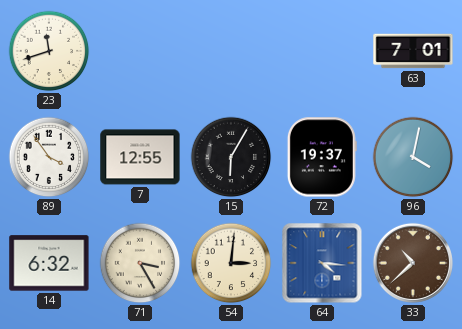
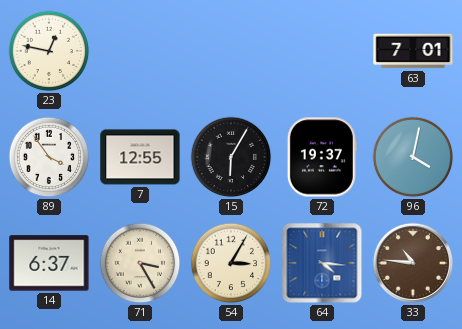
23: 11:42 -> 12:47 (49, 51)
14: 6:32 -> 6:37 (49, 263)
54: 3:01 -> 3:05 (231, 263)
33: 10:38 -> 10:46 (413, 263)
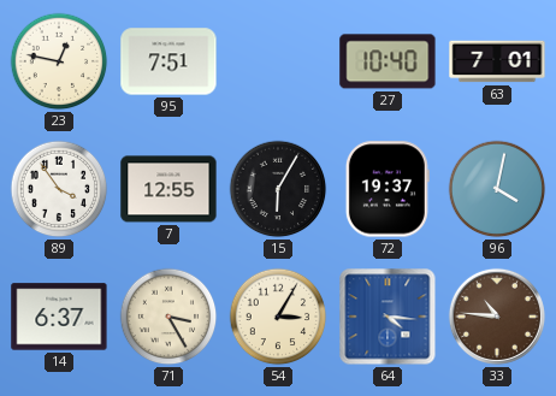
95: none -> 7:51 (168, 61)
27: none -> 10:40 (388, 61)
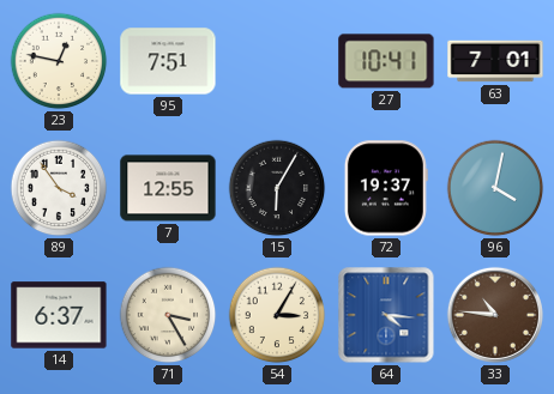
27: 10:40 -> 10:41 (386, 61)
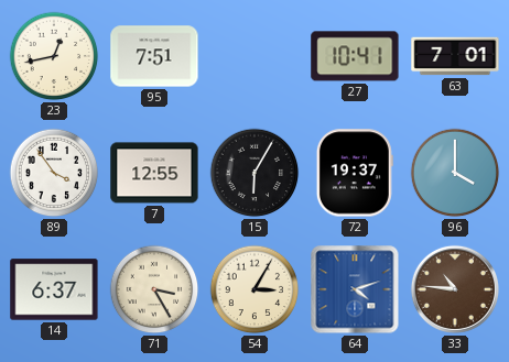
23: 12:47 -> 12:43 (54, 56)
96: 4:02 -> 4:00 (455, 173)
64: 4:16 -> 4:12 (355, 289)
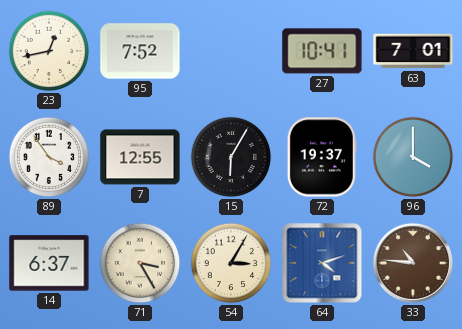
95: 7:51 -> 7:52 (140, 51)
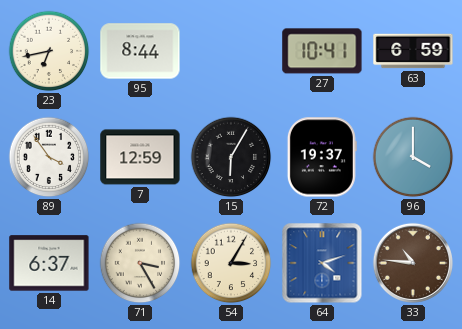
23: 12:43 -> 6:43 (49, 51)
95: 7:52 -> 8:44 (140, 51)
63: 7:01 -> 6:59 (413, 51)
7: 12:55 -> 12:59 (140, 157)
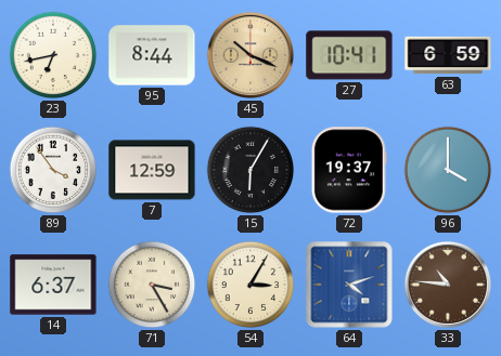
45: none -> 10:19 (251, 55)
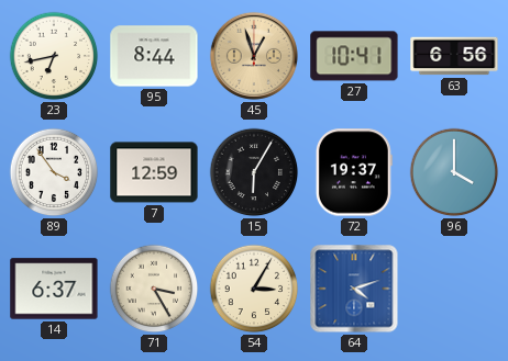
45: 10:19 -> 12:57 (254, 56)
63: 6:59 -> 6:56 (454, 56)
33: 10:46 -> none (448, 285)
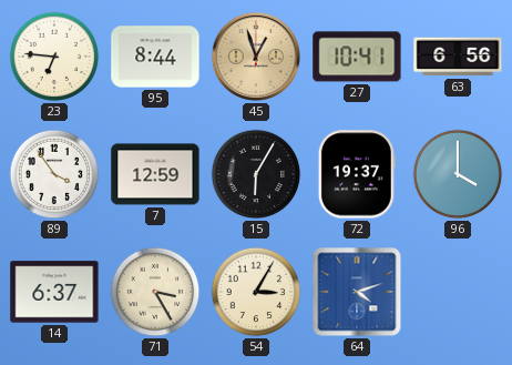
23: 6:43 -> 6:46 (54, 57)
